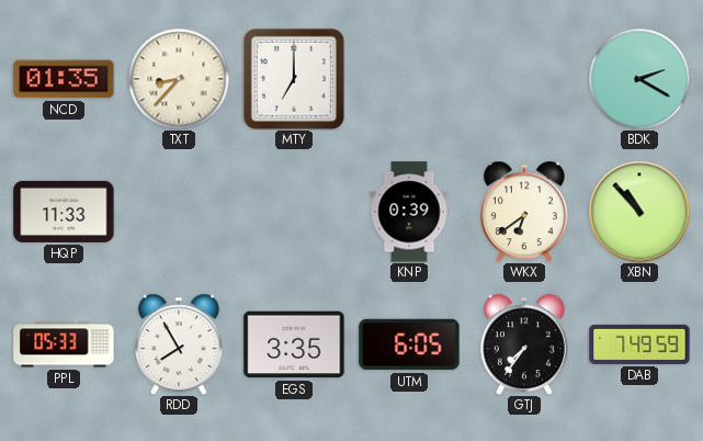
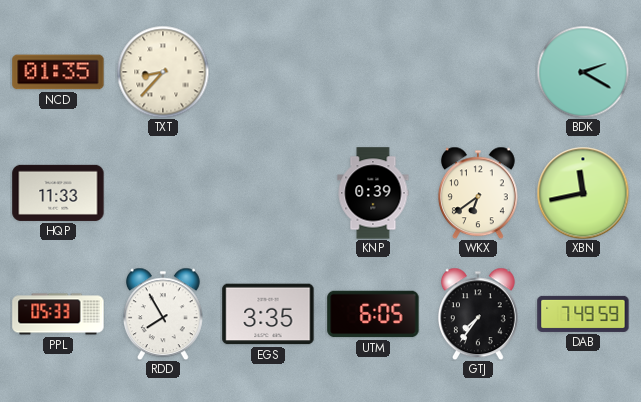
MTY: 7:00 -> none (294, 79)
XBN: 10:53 -> 11:43 (583, 193)
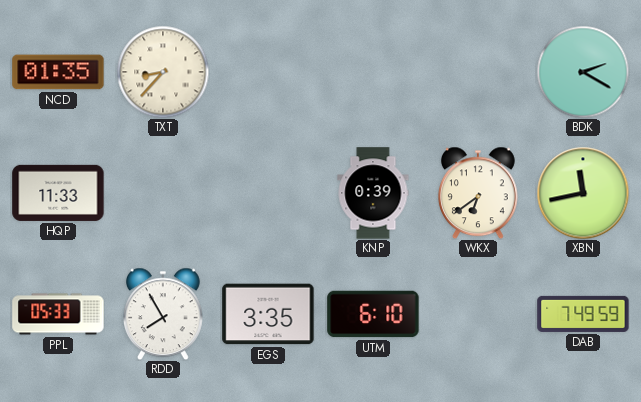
UTM: 6:05 -> 6:10 (373, 314)
GTJ: 7:36 -> none (478, 314)
